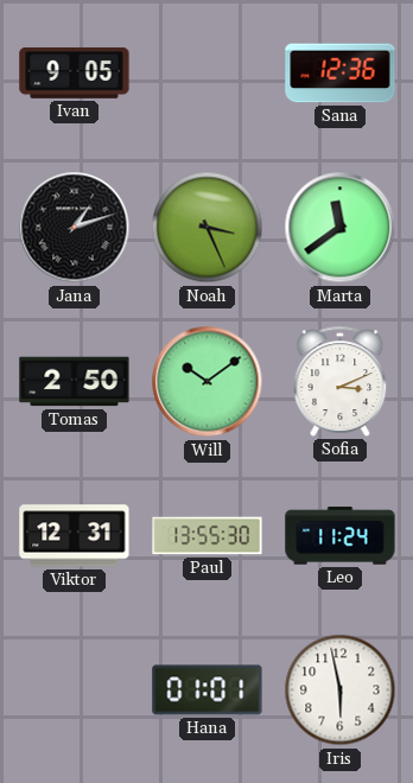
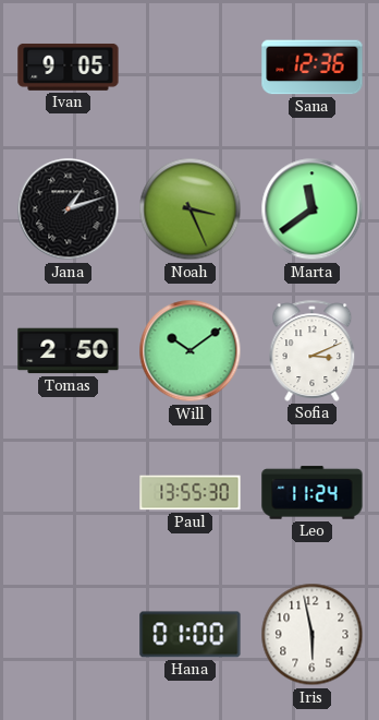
Viktor: 12:31 -> none (75, 536)
Hana: 01:01 -> 01:00 (191, 635)
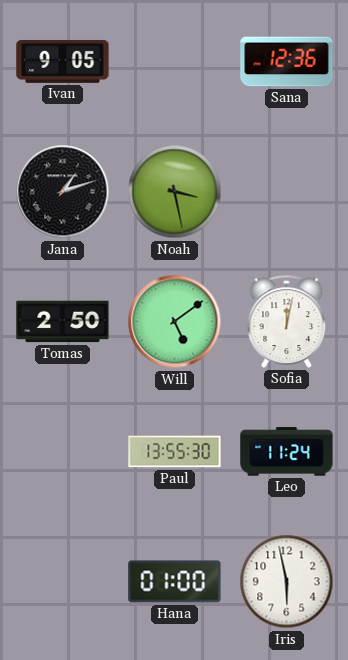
Noah: 3:26 -> 3:28 (175, 192)
Marta: 11:39 -> none (313, 209)
Will: 10:09 -> 5:09 (175, 322)
Sofia: 3:11 -> 12:02 (287, 321)
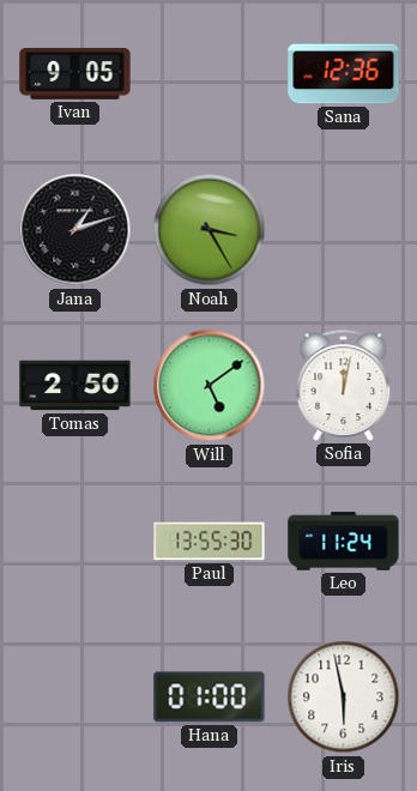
Noah: 3:28 -> 3:25 (210, 230)
